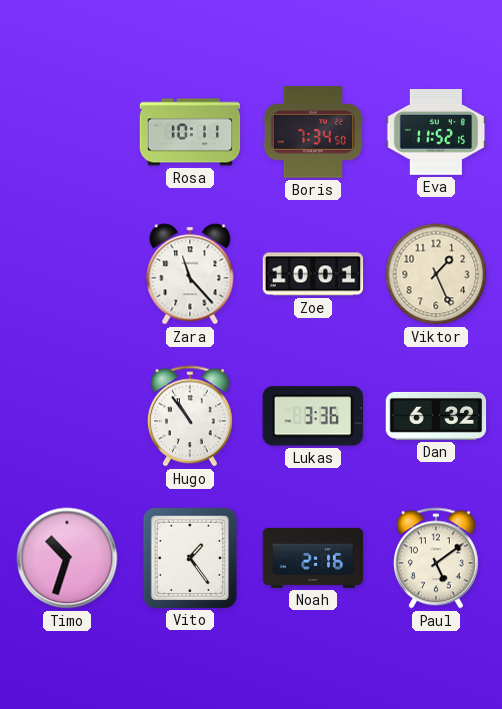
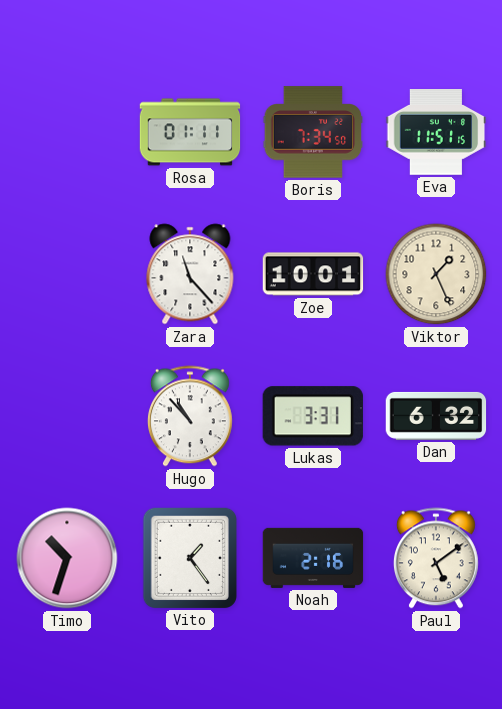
Rosa: 10:11 -> 01:11 (190, 132)
Eva: 11:52 -> 11:51 (436, 132)
Hugo: 10:54 -> 10:53 (190, 416)
Lukas: 3:36 -> 3:31 (313, 416)
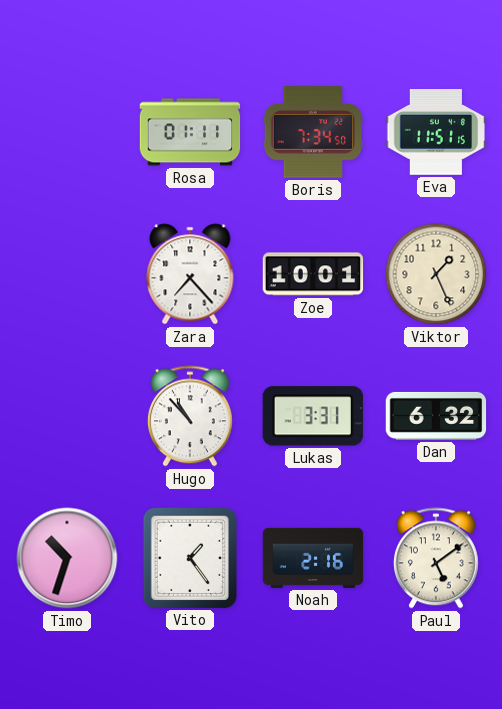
Zara: 11:23 -> 7:23 (190, 274)
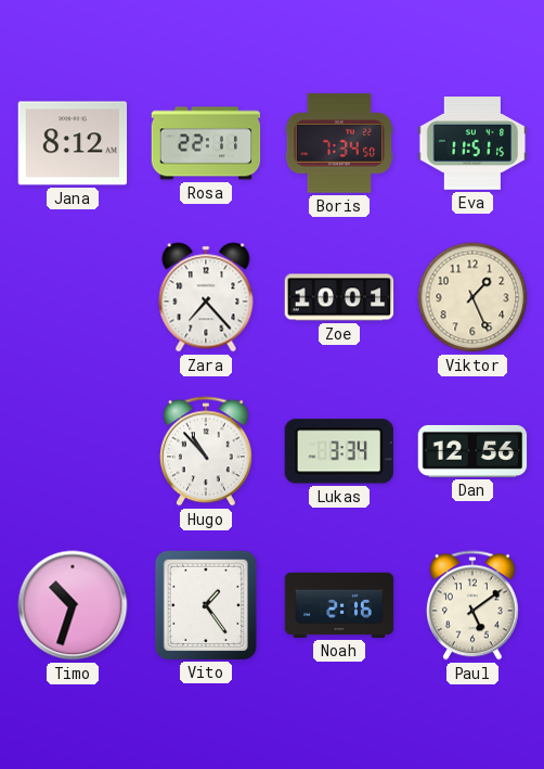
Jana: none -> 8:12 (73, 143)
Rosa: 01:11 -> 22:11 (206, 143)
Lukas: 3:31 -> 3:34 (339, 451)
Dan: 6:32 -> 12:56 (472, 451)
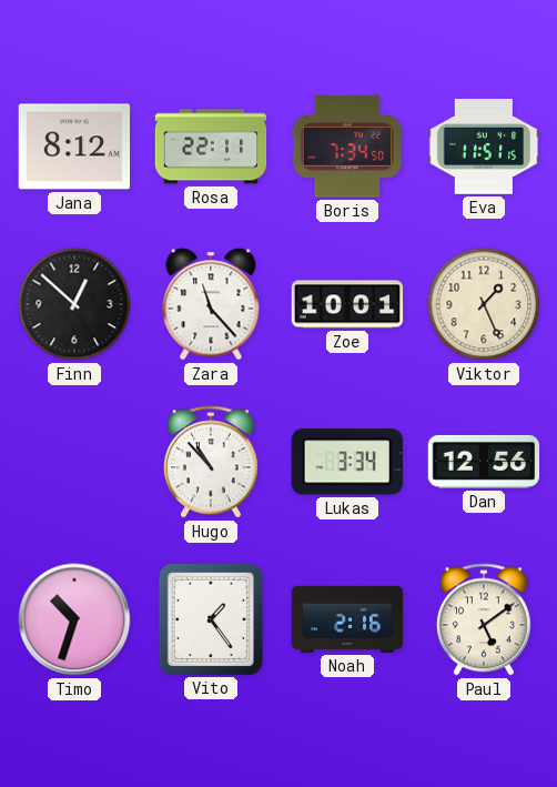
Finn: none -> 12:52 (74, 304)
Zara: 7:23 -> 11:23 (211, 304)
